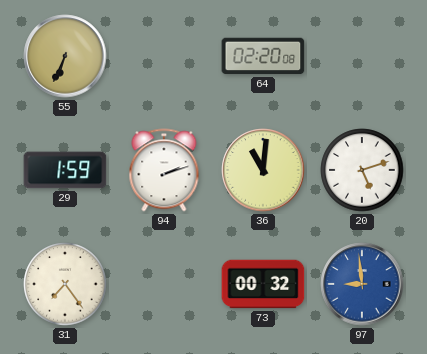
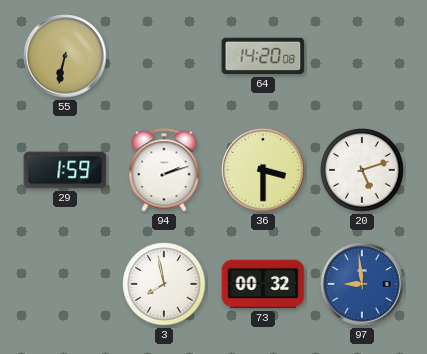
55: 6:34 -> 6:32 (65, 56)
64: 02:20 -> 14:20 (263, 56)
36: 11:01 -> 3:30 (263, 170)
31: 7:24 -> none (65, 284)
3: none -> 7:58 (164, 284)
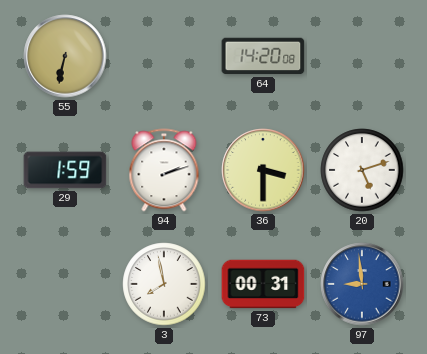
73: 00:32 -> 00:31 (263, 284)
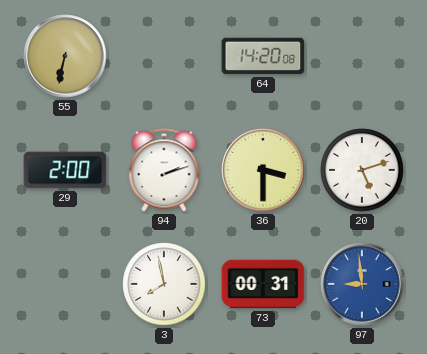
29: 1:59 -> 2:00 (65, 170)
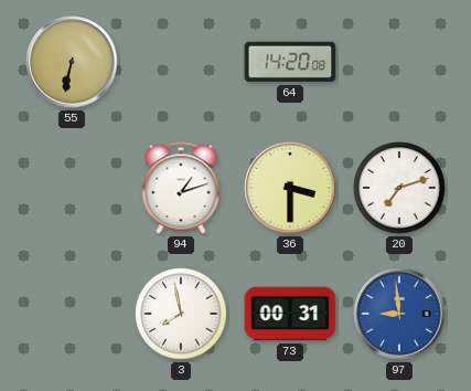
29: 2:00 -> none (65, 170)
94: 2:12 -> 1:12 (181, 188)
20: 5:12 -> 7:12 (399, 188)
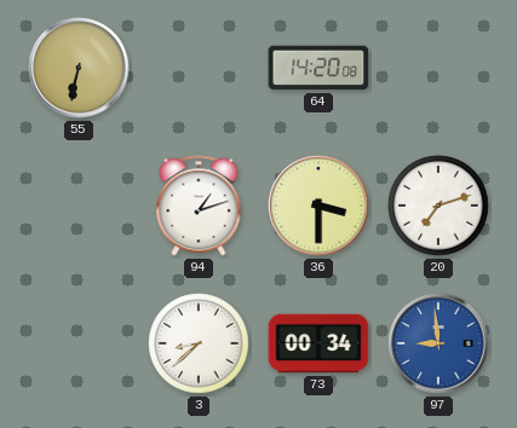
3: 7:58 -> 8:38 (199, 343)
73: 00:31 -> 00:34 (318, 343)
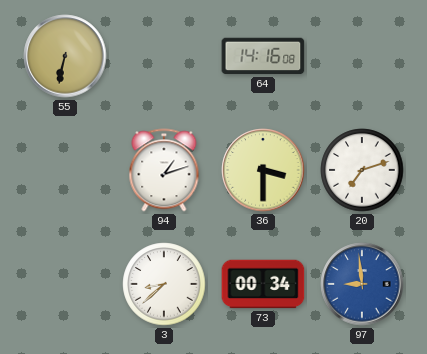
64: 14:20 -> 14:16 (263, 56)
